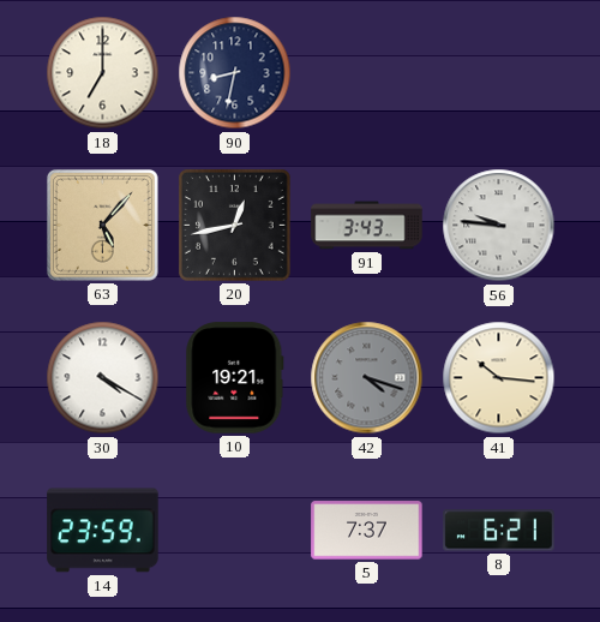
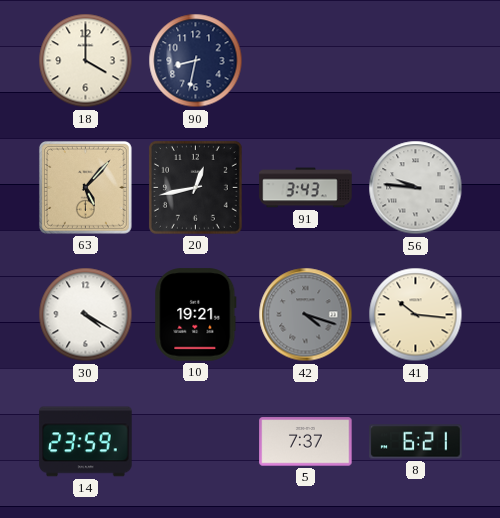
18: 7:00 -> 4:00 (86, 61)
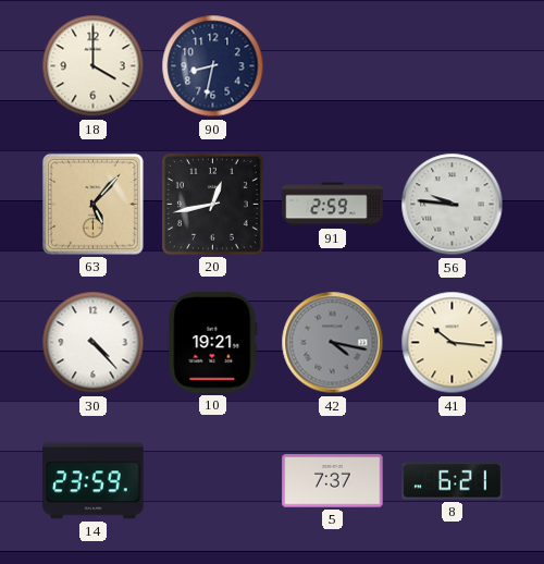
91: 3:43 -> 2:59 (333, 205)
30: 4:20 -> 4:23 (94, 343)
42: 4:18 -> 4:17 (333, 343)
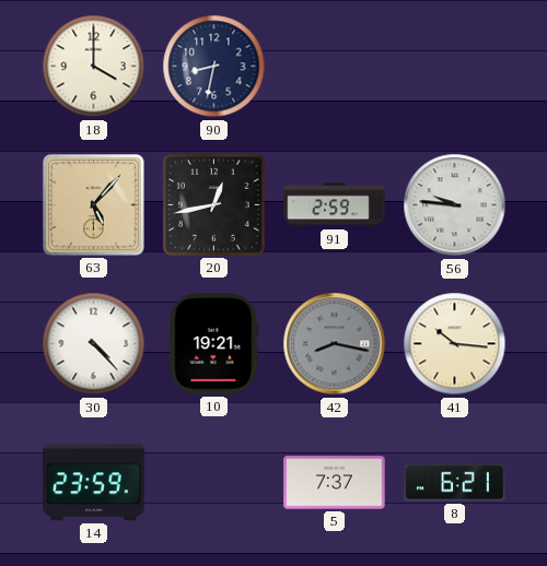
42: 4:17 -> 8:17 (335, 344)
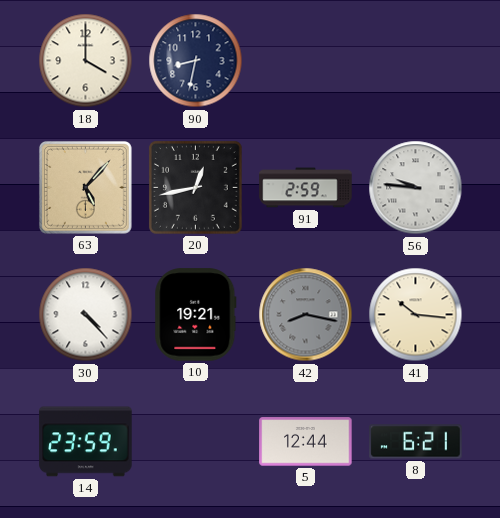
5: 7:37 -> 12:44 (306, 442)
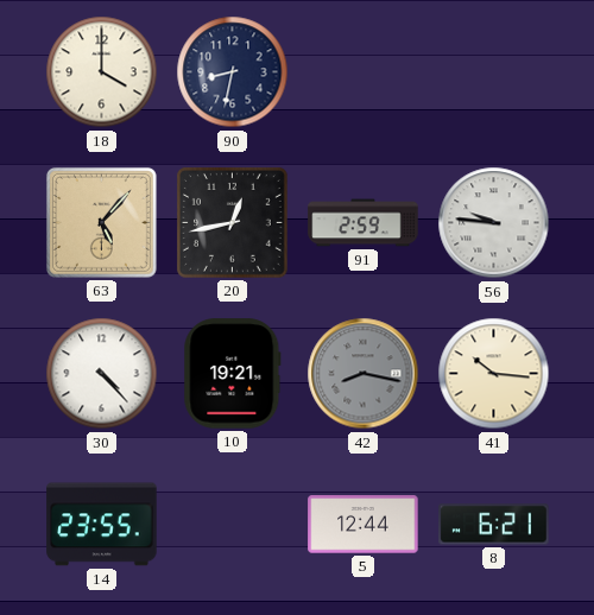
14: 23:59 -> 23:55 (102, 525)
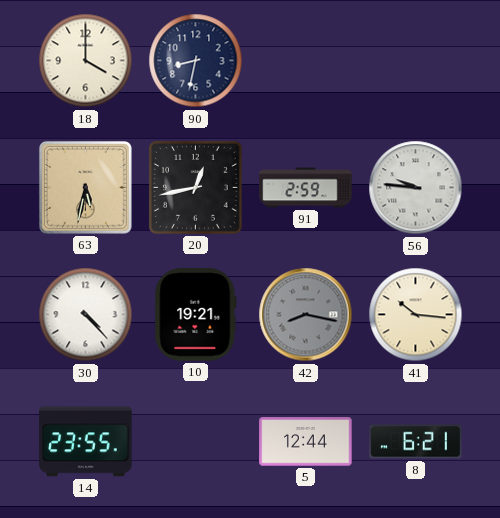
63: 5:07 -> 5:32 (85, 187)
